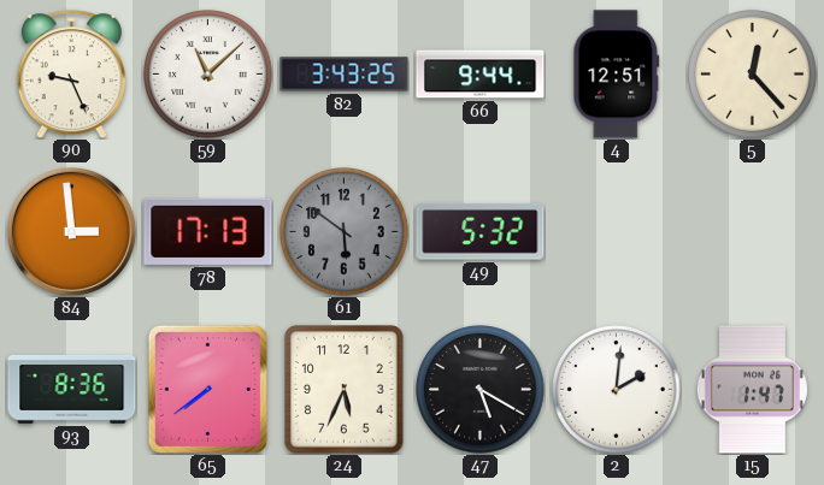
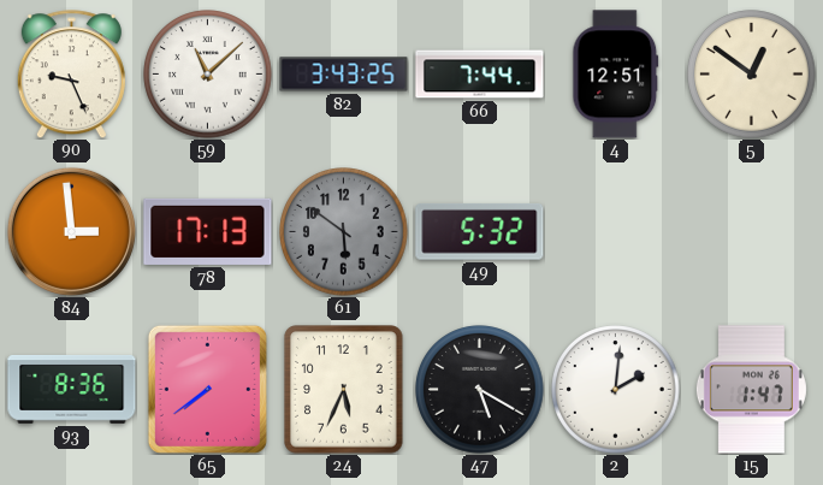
66: 9:44 -> 7:44 (480, 75)
5: 12:23 -> 12:51 (752, 75)
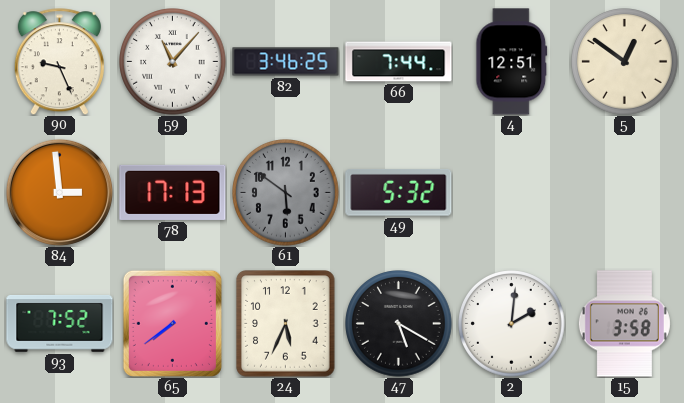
59: 11:08 -> 11:07 (173, 62)
82: 3:43 -> 3:46 (286, 62)
93: 8:36 -> 7:52 (60, 323)
15: 1:47 -> 3:58 (624, 324)
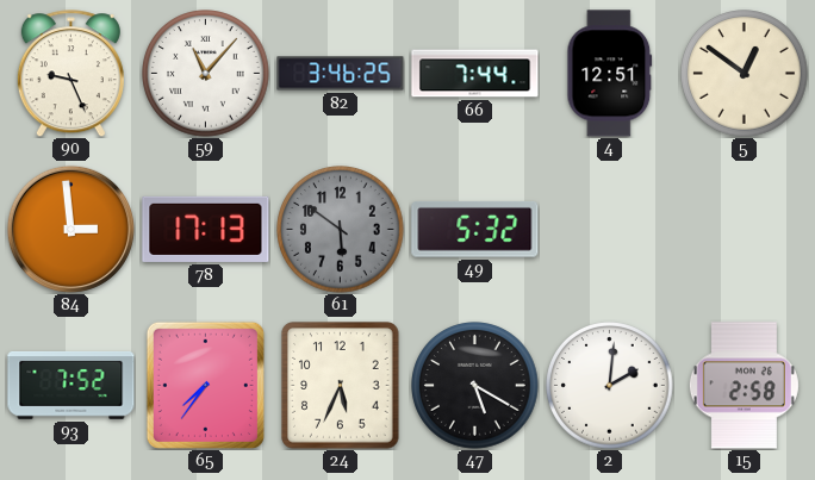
65: 7:39 -> 7:36 (205, 385)
15: 3:58 -> 2:58 (744, 386)
